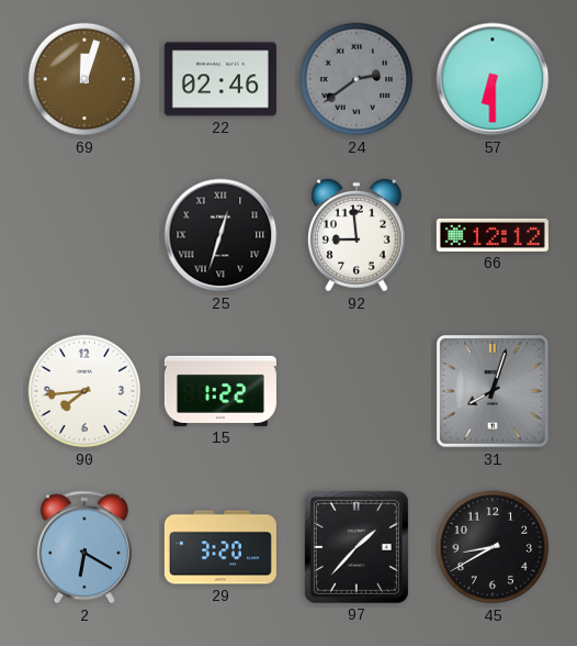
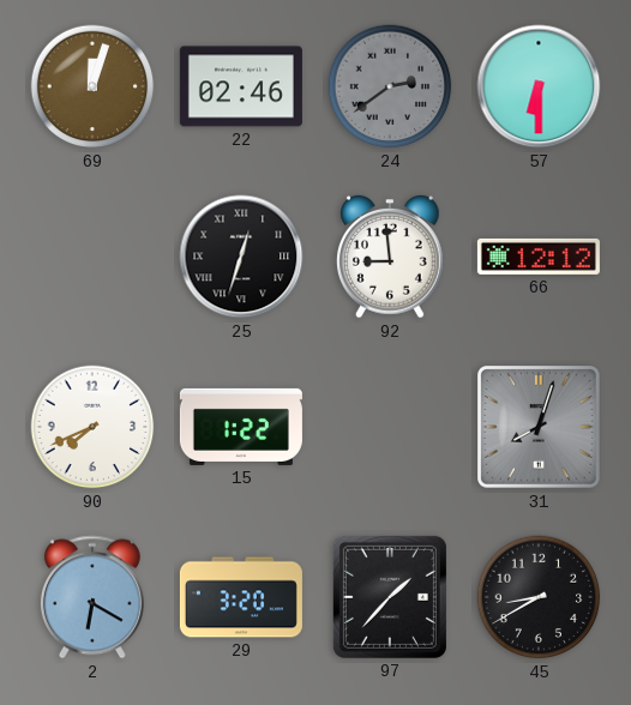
90: 7:44 -> 7:41 (92, 427)
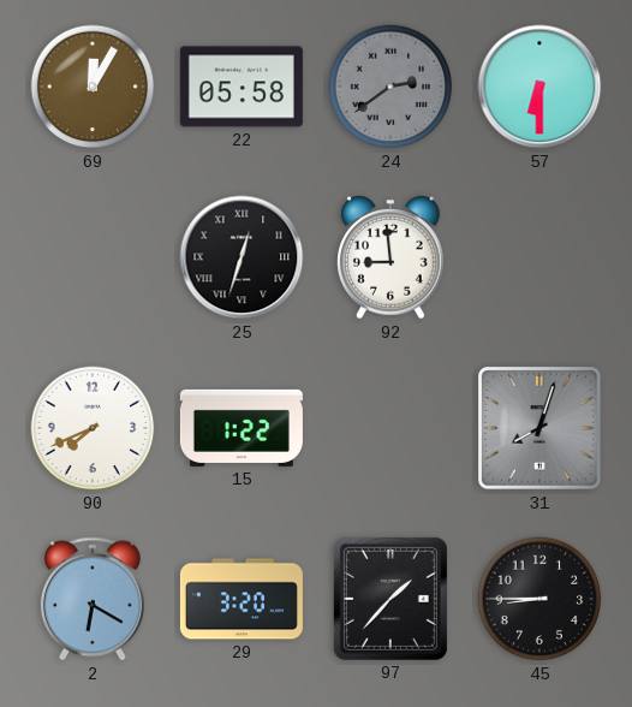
69: 12:03 -> 12:05 (93, 87)
22: 02:46 -> 05:58 (242, 87)
66: 12:12 -> none (539, 257)
45: 8:40 -> 8:45 (539, 599)
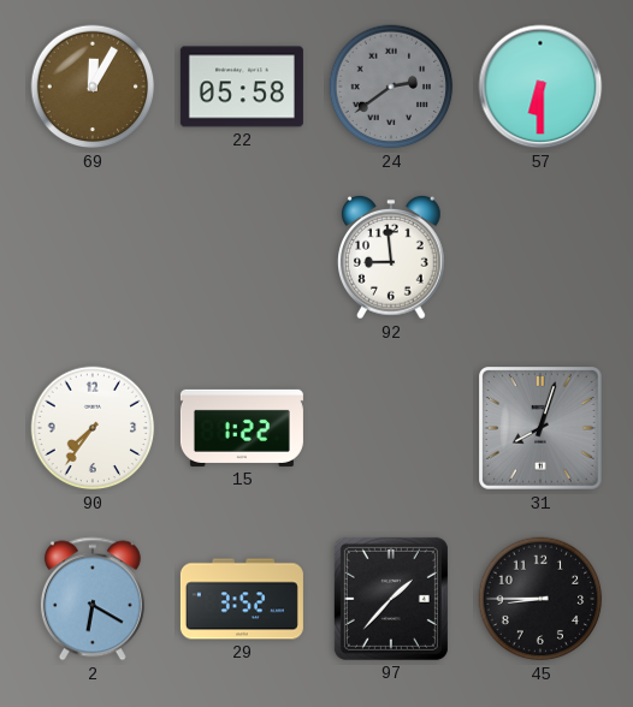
25: 12:33 -> none (242, 257)
90: 7:41 -> 7:36 (93, 428)
29: 3:20 -> 3:52 (242, 599)
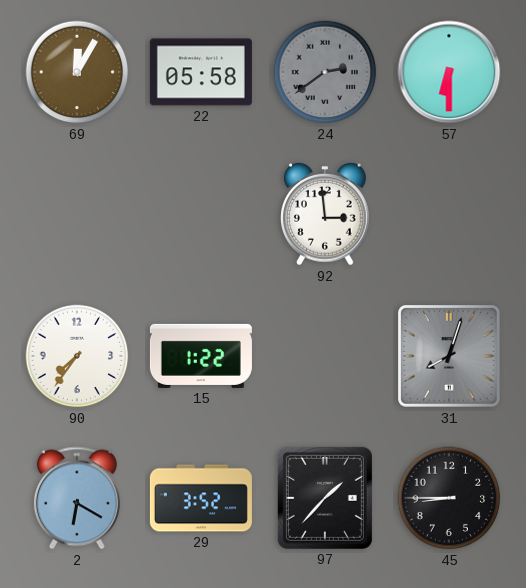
92: 8:59 -> 2:59 (326, 214)
